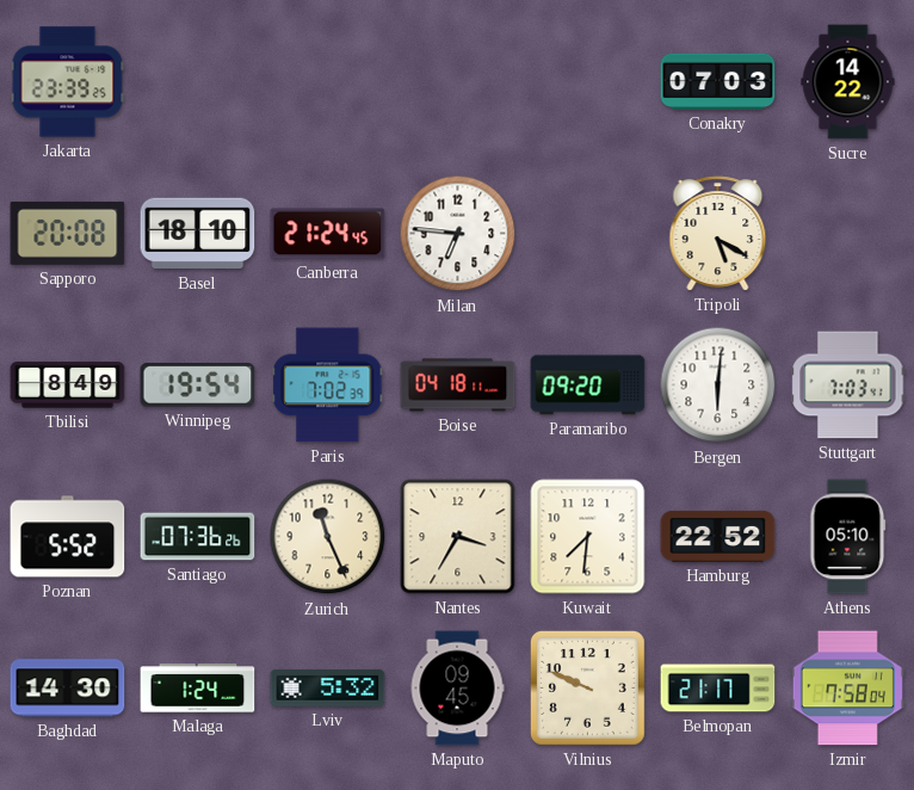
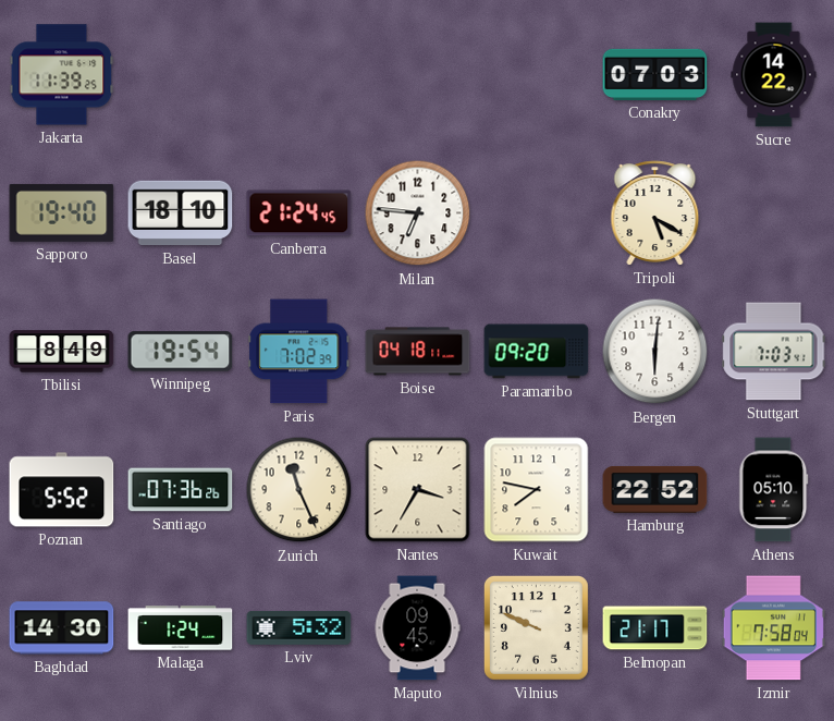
Jakarta: 23:39 -> 11:39 (62, 75)
Sapporo: 20:08 -> 19:40 (62, 212)
Kuwait: 7:31 -> 7:47 (537, 490)
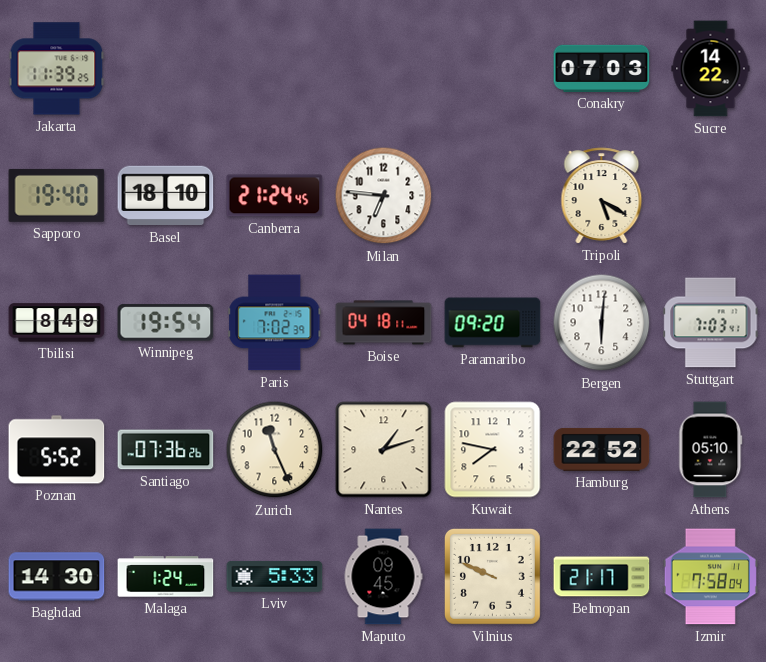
Nantes: 3:35 -> 1:12 (384, 450)
Lviv: 5:32 -> 5:33 (275, 576)
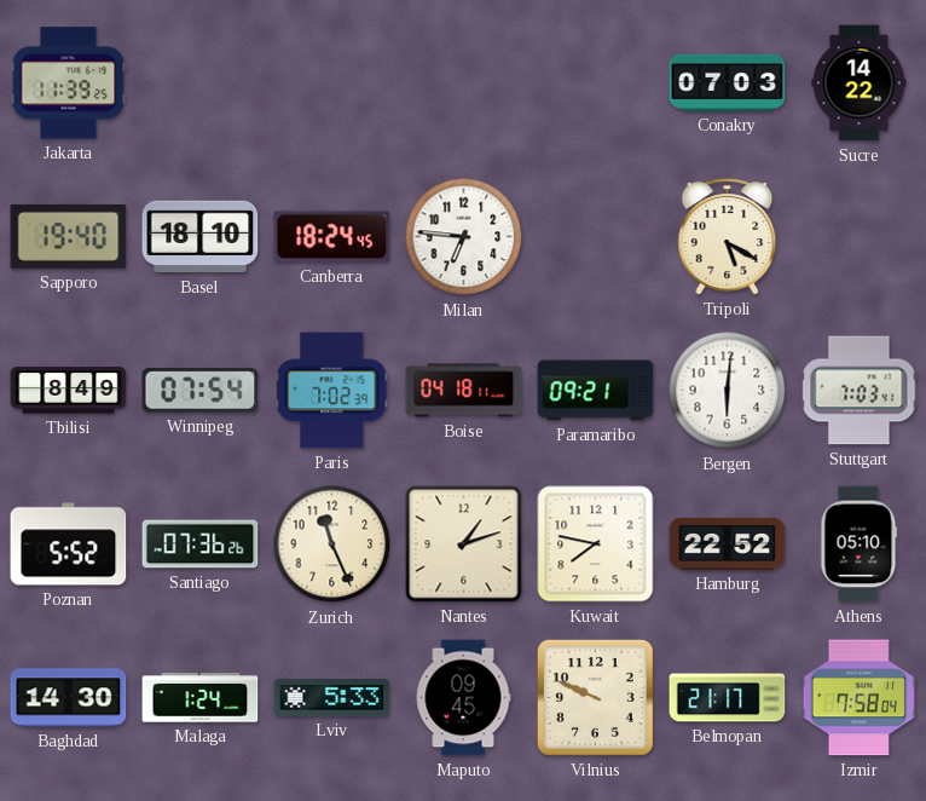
Canberra: 21:24 -> 18:24 (332, 237)
Winnipeg: 19:54 -> 07:54 (201, 391)
Paramaribo: 09:20 -> 09:21 (596, 391)
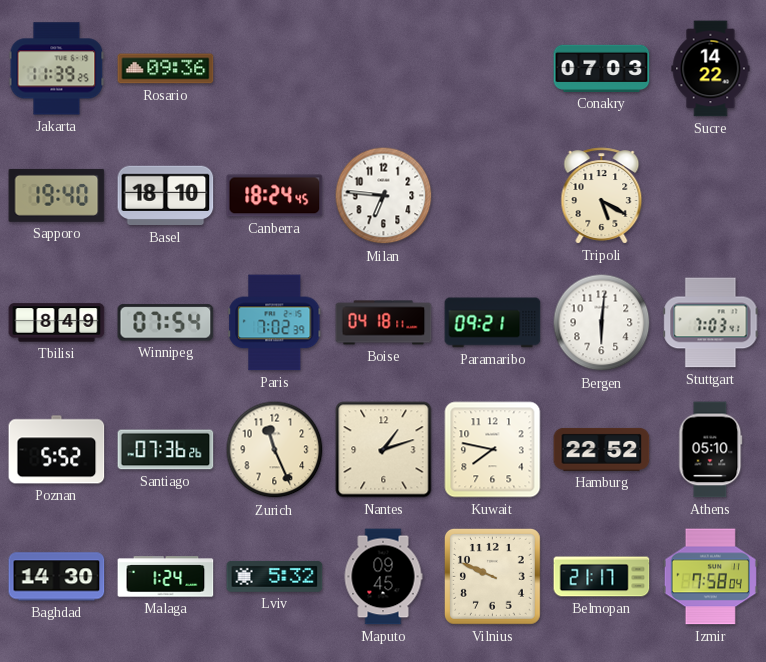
Rosario: none -> 09:36 (166, 69)
Lviv: 5:33 -> 5:32 (275, 576)
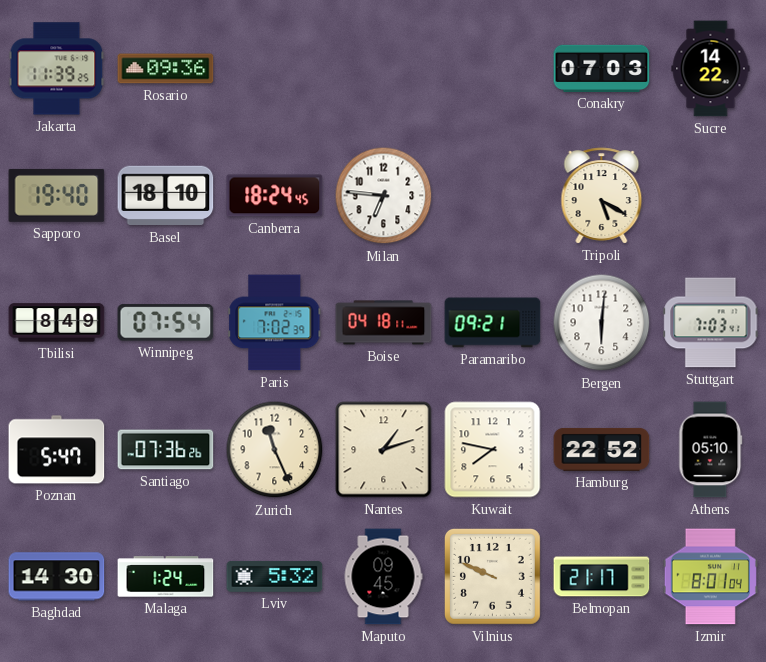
Poznan: 5:52 -> 5:47 (57, 450)
Izmir: 7:58 -> 8:01 (710, 577)
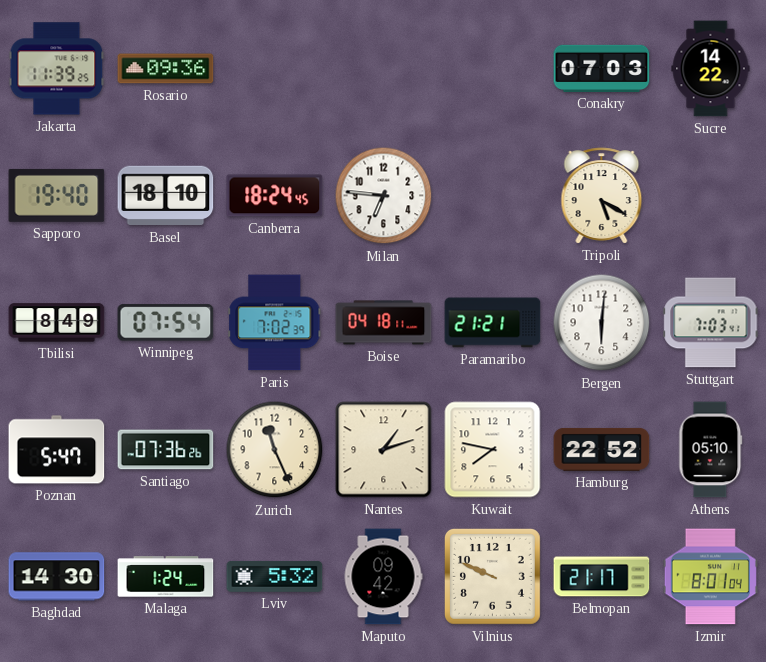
Paramaribo: 09:21 -> 21:21 (493, 323)
Maputo: 09:45 -> 09:42 (383, 577)
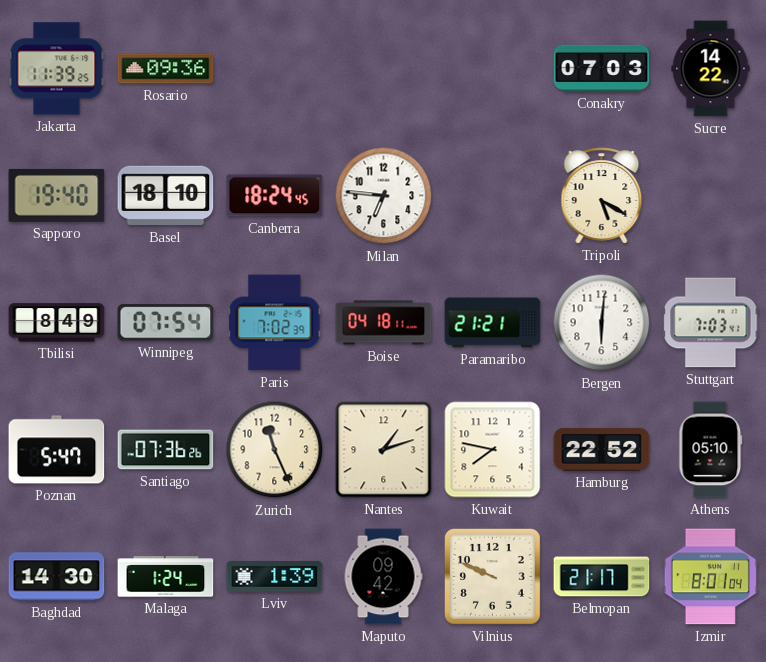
Lviv: 5:32 -> 1:39 (275, 576)
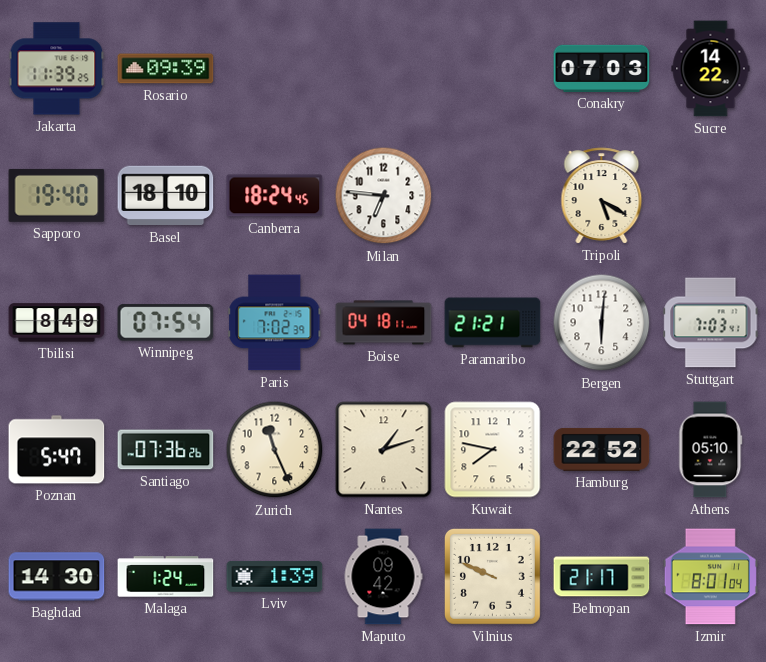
Rosario: 09:36 -> 09:39 (166, 69)
